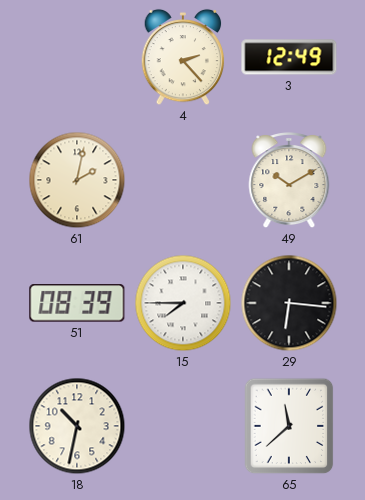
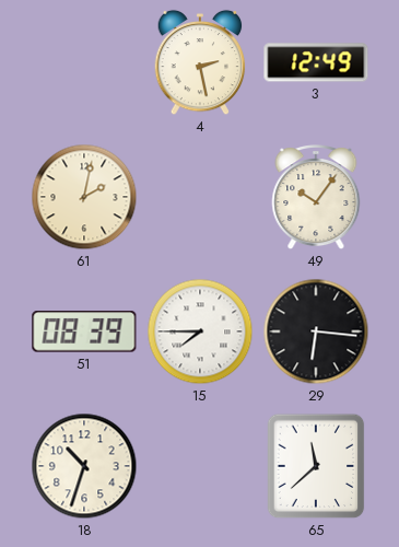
4: 2:23 -> 2:28 (200, 62)
49: 10:10 -> 10:06 (316, 198)
18: 10:32 -> 10:33 (84, 466)
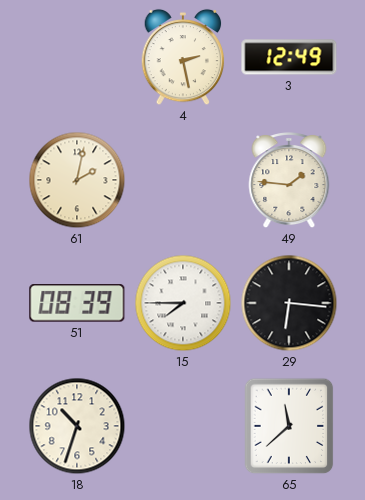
49: 10:06 -> 1:46 (289, 181)
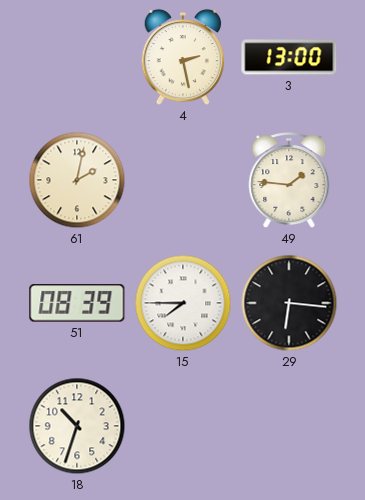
3: 12:49 -> 13:00 (289, 57)
65: 11:38 -> none (289, 426)
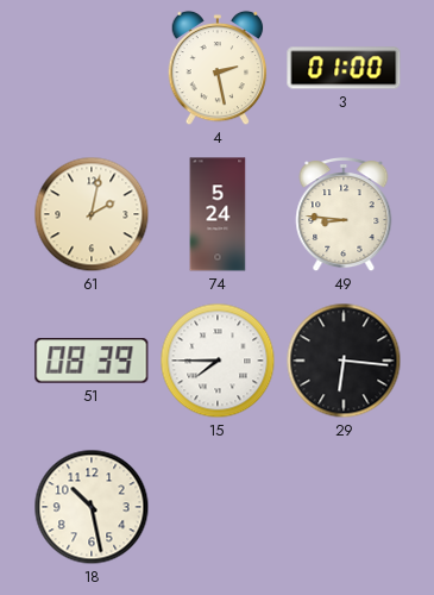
3: 13:00 -> 01:00 (344, 68)
74: none -> 5:24 (218, 214)
49: 1:46 -> 8:46 (344, 215)
18: 10:33 -> 10:28 (92, 507)
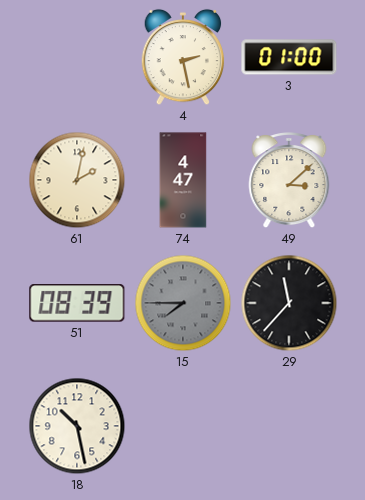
74: 5:24 -> 4:47 (183, 180)
49: 8:46 -> 3:08 (289, 181)
15 dial: white -> grey (183, 303)
29: 6:16 -> 11:37 (289, 303)
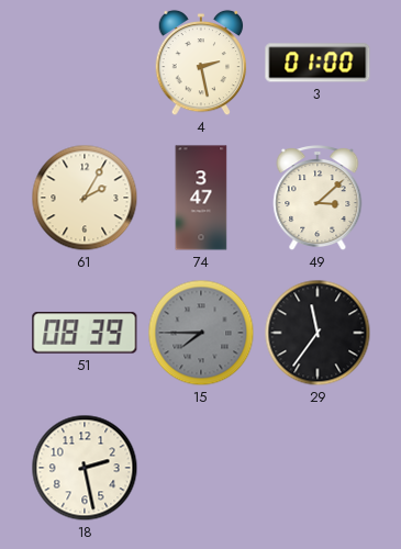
61: 2:02 -> 2:05 (85, 198)
74: 4:47 -> 3:47 (201, 198)
29: 11:37 -> 11:36 (318, 333)
18: 10:28 -> 2:28 (85, 468)
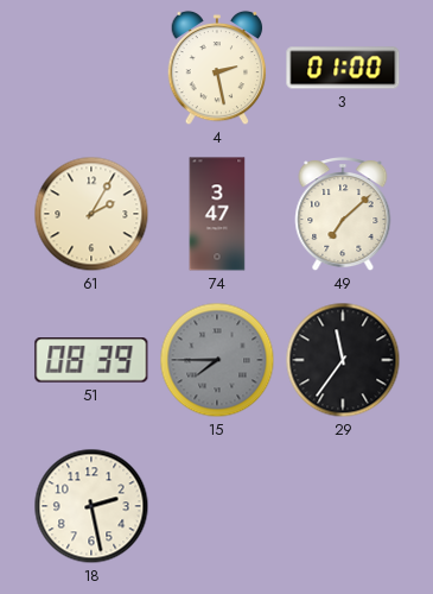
49: 3:08 -> 7:08 (343, 215)
